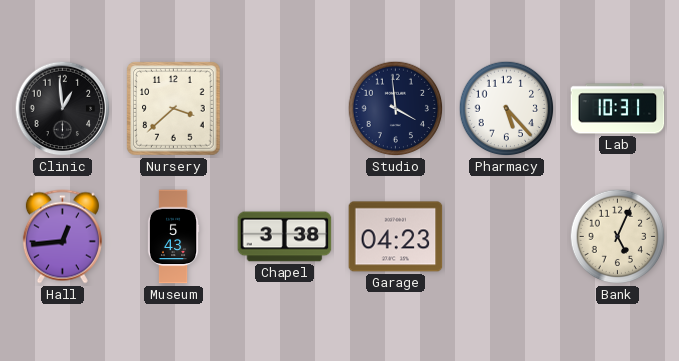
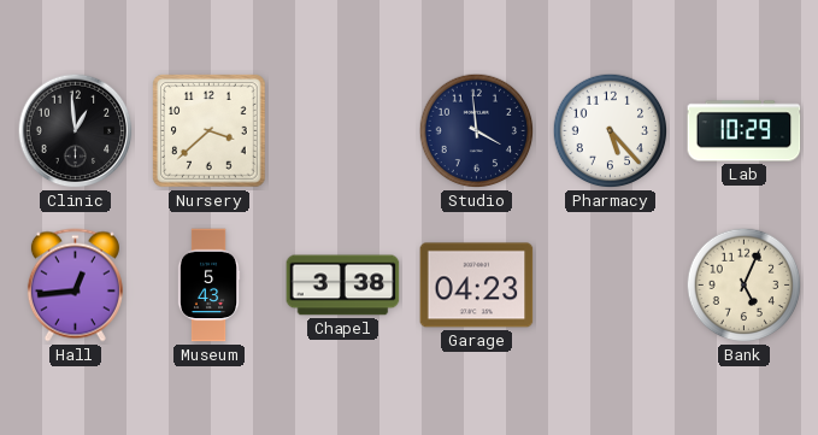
Lab: 10:31 -> 10:29 (745, 131)
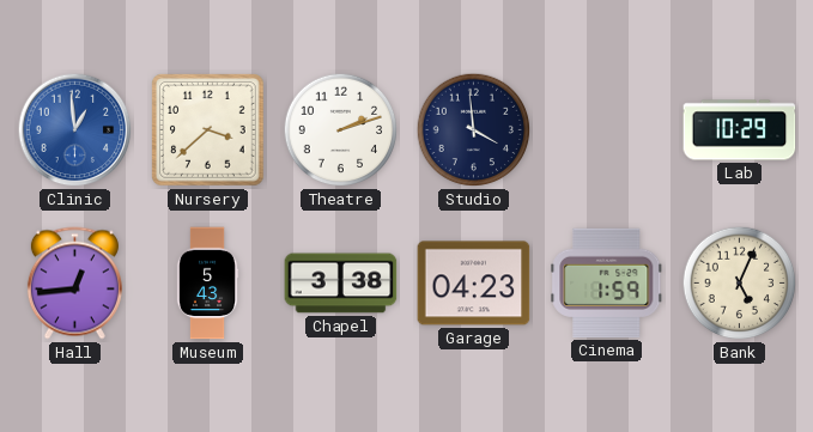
Clinic dial: black -> blue (75, 130)
Theatre: none -> 2:12 (341, 130)
Pharmacy: 5:23 -> none (611, 131)
Cinema: none -> 1:59 (607, 282)
